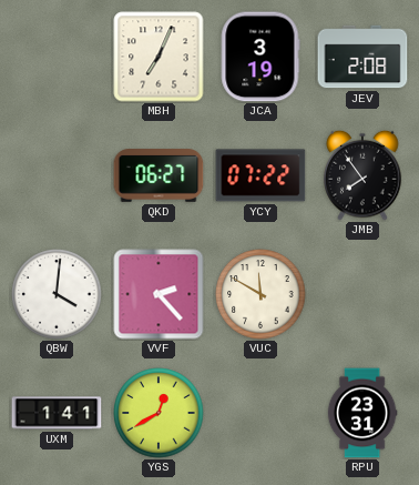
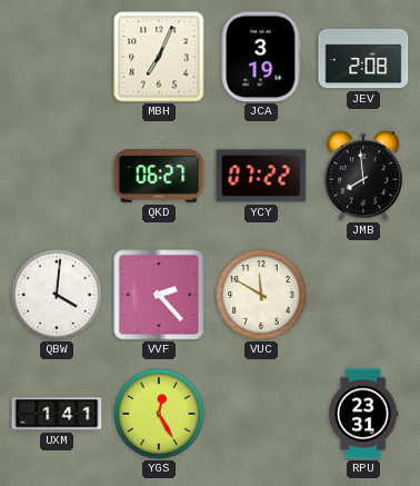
JMB: 7:54 -> 7:59 (363, 176)
YGS: 12:40 -> 12:25 (159, 414)
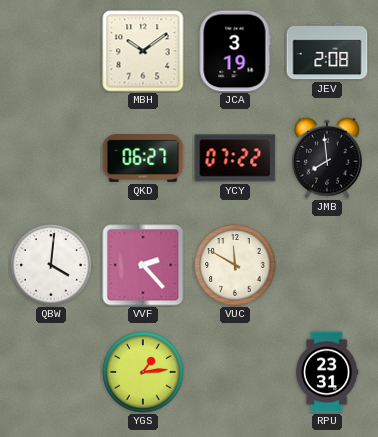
MBH: 7:04 -> 10:09 (143, 51)
UXM: 1:41 -> none (57, 414)
YGS: 12:25 -> 1:14 (143, 372)
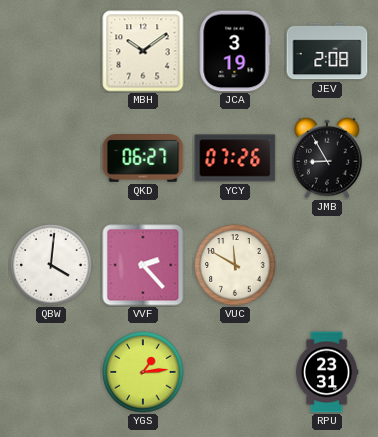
YCY: 07:22 -> 07:26 (235, 158)
JMB: 7:59 -> 8:55 (327, 158)
